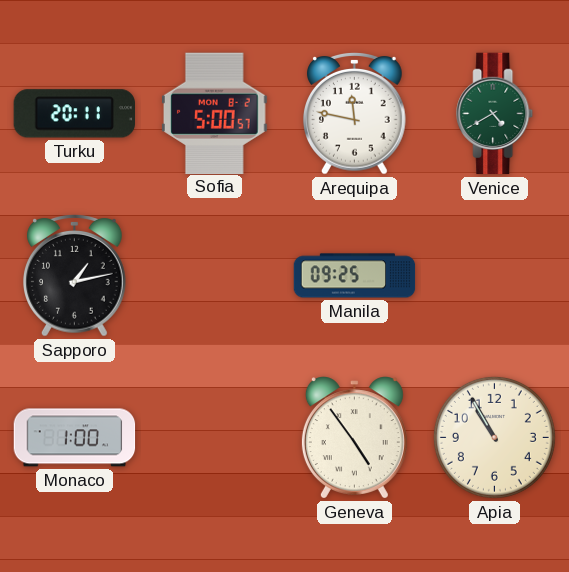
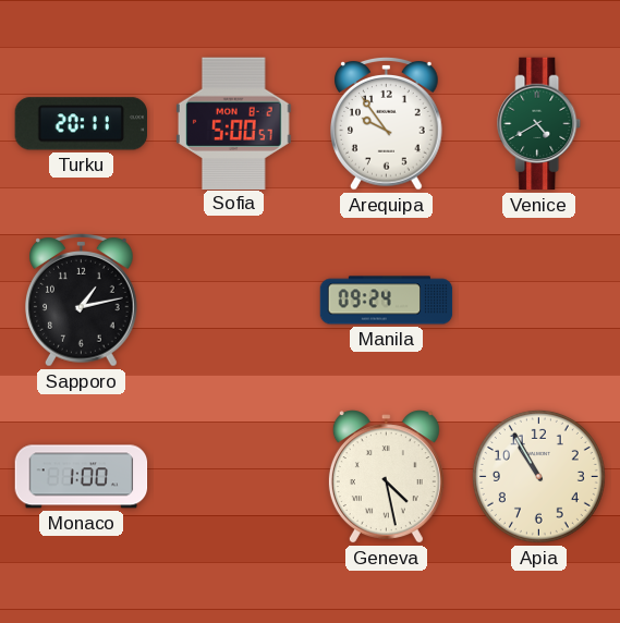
Arequipa: 11:47 -> 9:54 (387, 124)
Manila: 09:25 -> 09:24 (387, 301)
Geneva: 4:54 -> 4:28 (386, 477)
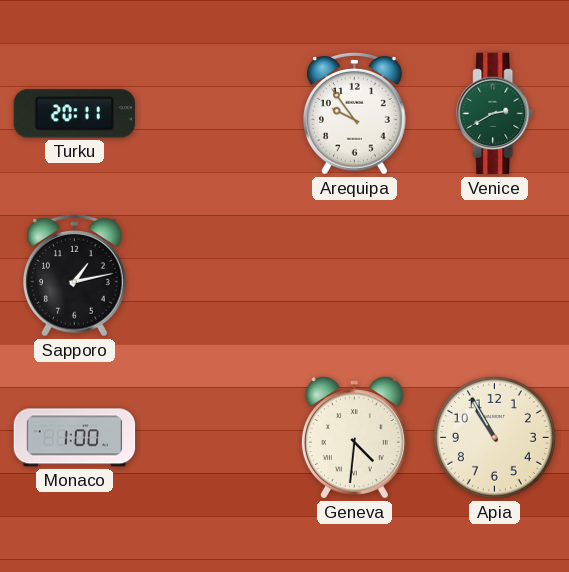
Sofia: 5:00 -> none (234, 123)
Venice: 4:40 -> 2:40 (495, 114)
Manila: 09:24 -> none (387, 301)
Geneva: 4:28 -> 4:31 (354, 438)
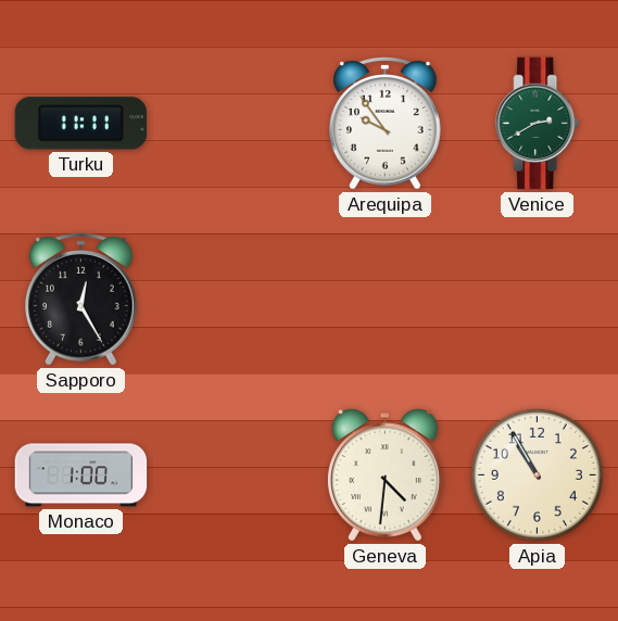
Turku: 20:11 -> 11:11 (80, 124)
Sapporo: 1:13 -> 12:25 (81, 300)
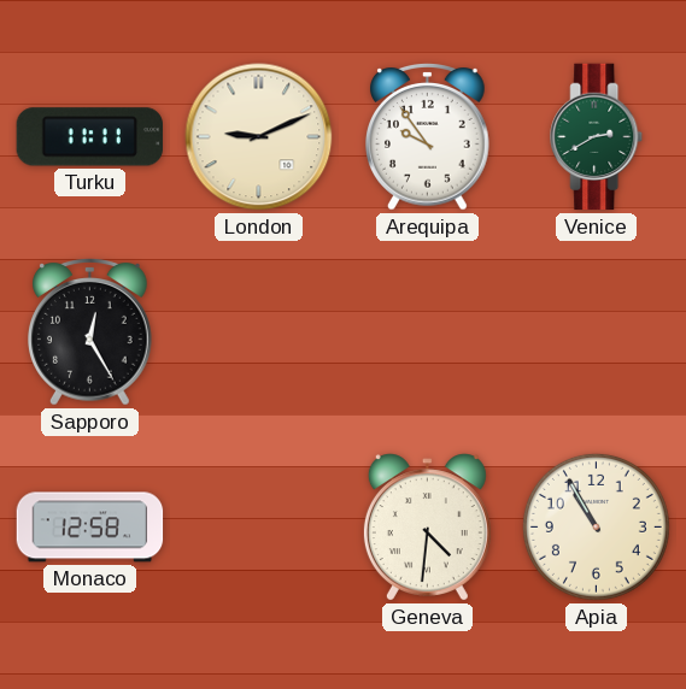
London: none -> 9:11 (259, 137)
Monaco: 1:00 -> 12:58 (90, 528)
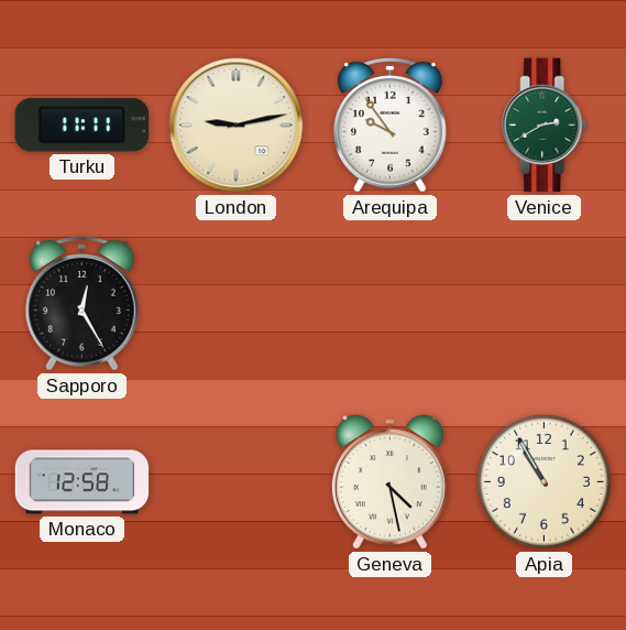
London: 9:11 -> 9:13 (237, 126)
Geneva: 4:31 -> 4:28 (389, 482)
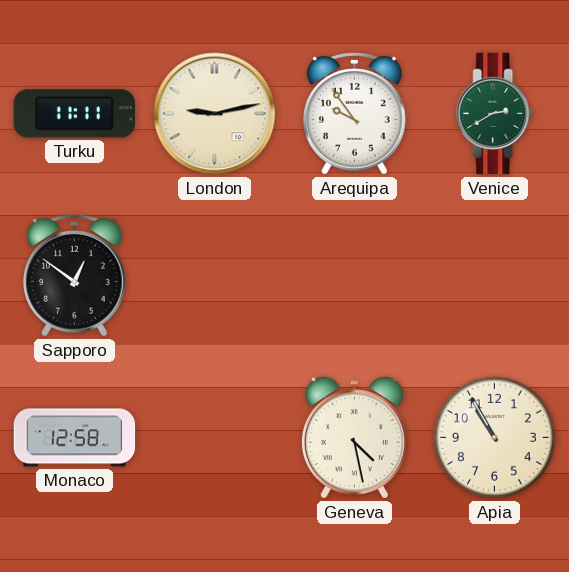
Sapporo: 12:25 -> 12:51 (75, 276)
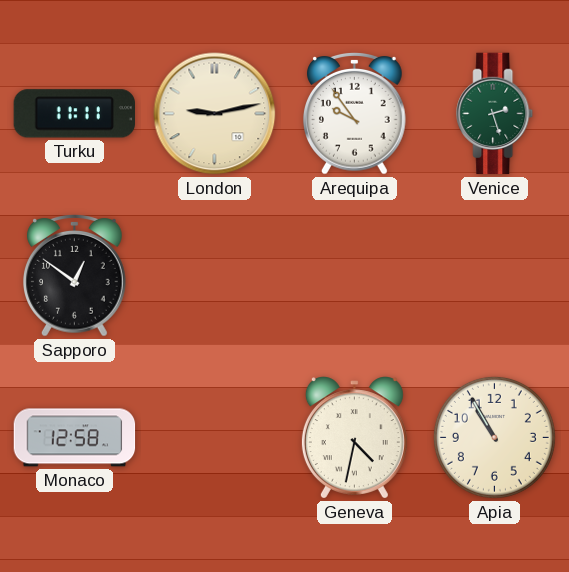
Venice: 2:40 -> 2:27 (495, 114)
Geneva: 4:28 -> 4:32 (354, 438)
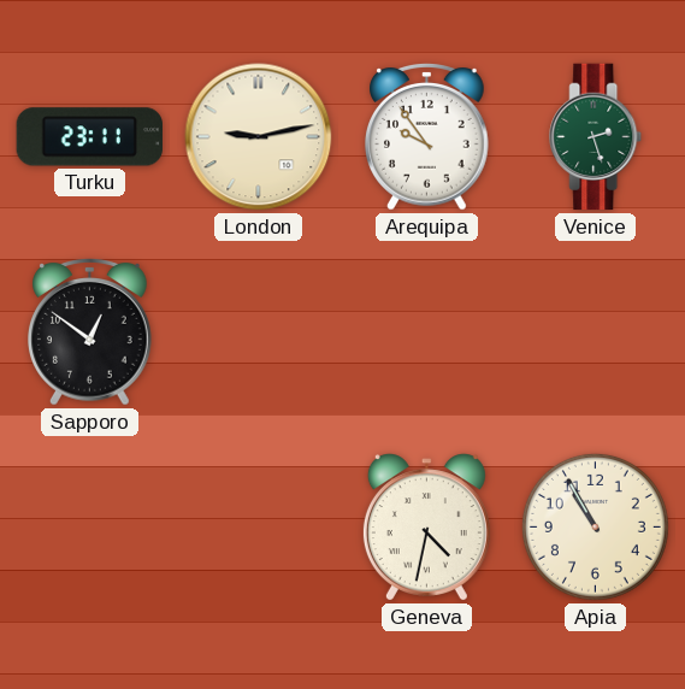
Turku: 11:11 -> 23:11 (89, 137)
Monaco: 12:58 -> none (75, 438)
